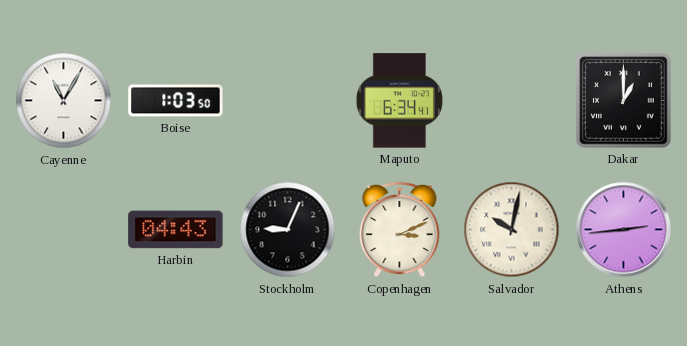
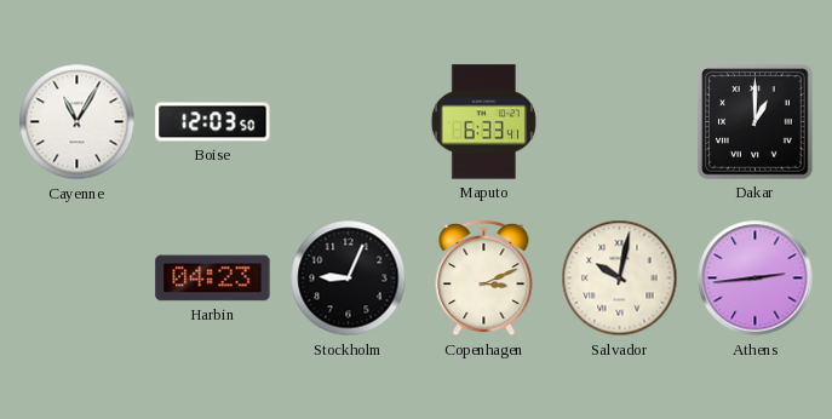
Boise: 1:03 -> 12:03 (213, 122)
Maputo: 6:34 -> 6:33 (483, 122)
Harbin: 04:43 -> 04:23 (213, 279)
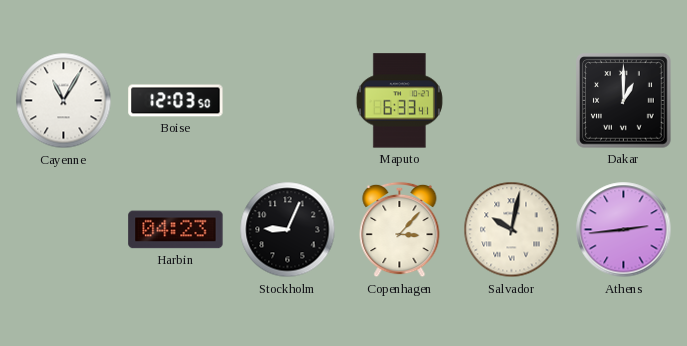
Copenhagen: 3:11 -> 3:07 (400, 230)
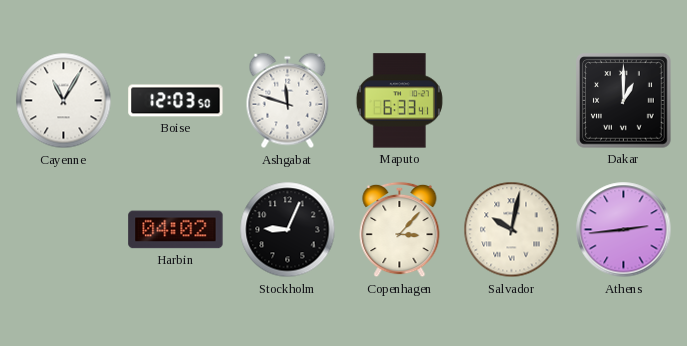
Ashgabat: none -> 11:48 (288, 101)
Harbin: 04:23 -> 04:02 (176, 230)
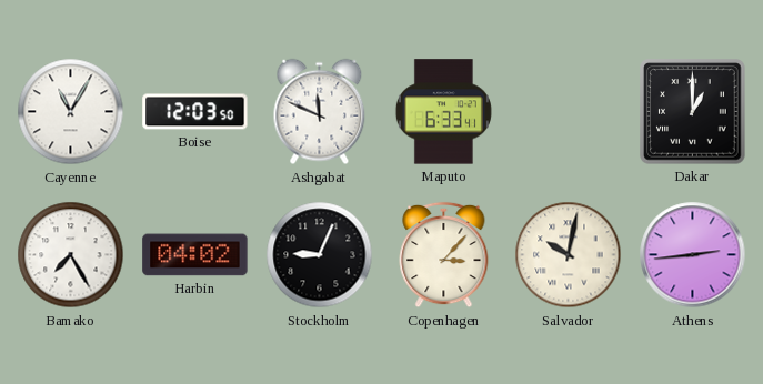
Ashgabat: 11:48 -> 11:49 (320, 112)
Bamako: none -> 7:25 (71, 255)
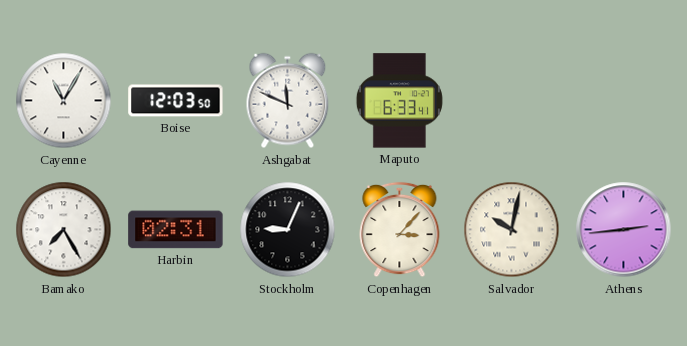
Dakar: 1:00 -> none (693, 112)
Harbin: 04:02 -> 02:31 (176, 230)
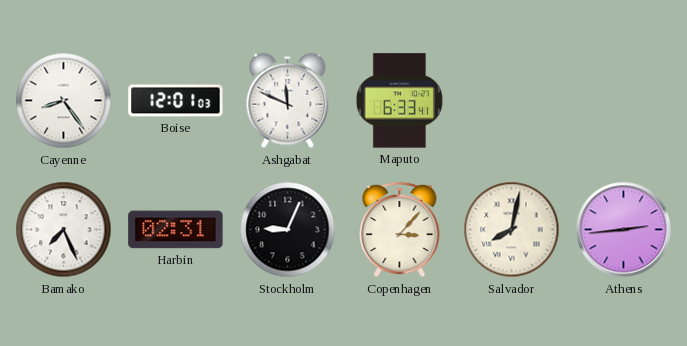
Cayenne: 11:05 -> 8:24 (64, 101)
Boise: 12:03 -> 12:01 (176, 101)
Bamako: 7:25 -> 7:26 (64, 230)
Salvador: 10:02 -> 8:02 (512, 230)
